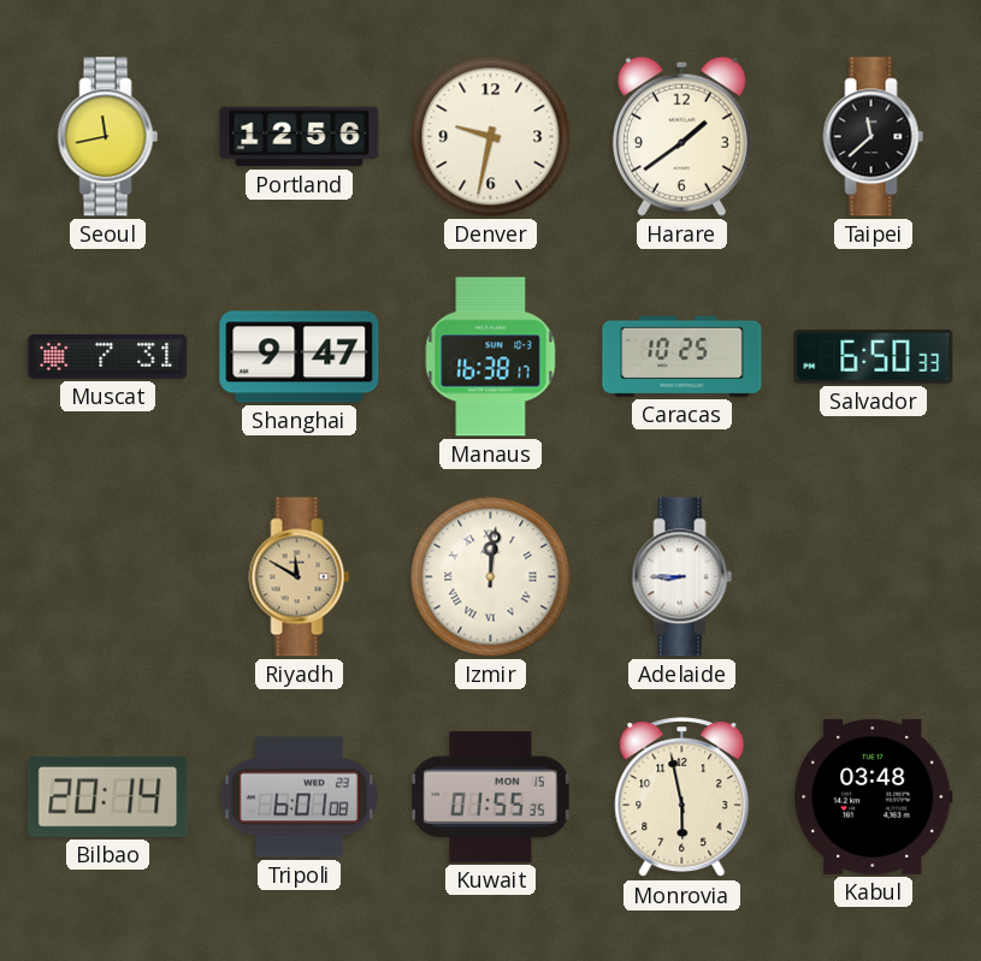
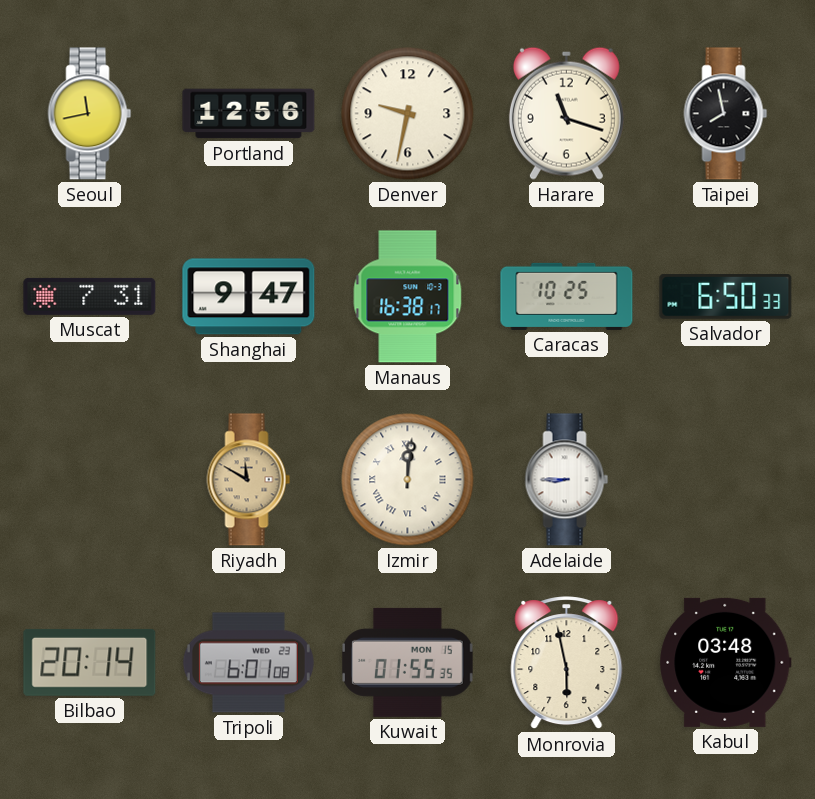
Harare: 1:39 -> 11:18 (566, 113)
Taipei: 11:38 -> 7:58 (726, 114)
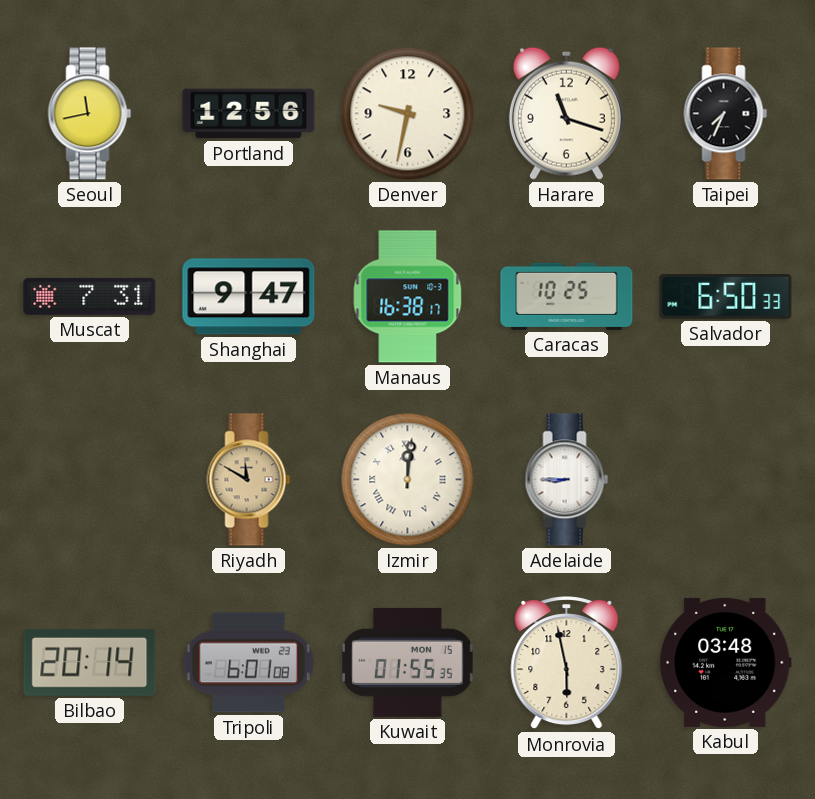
Taipei: 7:58 -> 7:34 (726, 114)
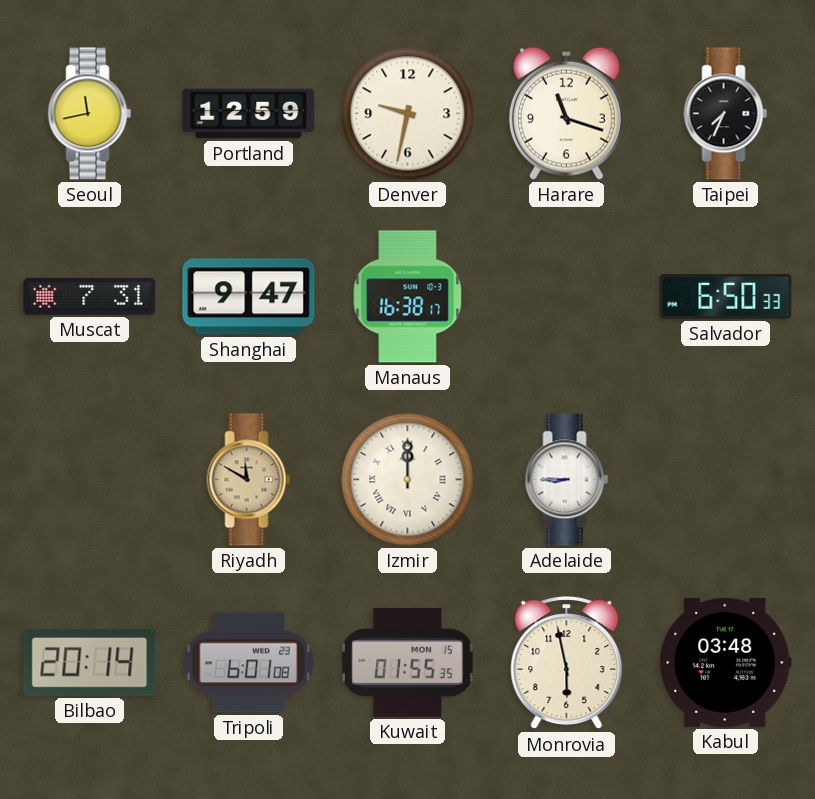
Portland: 12:56 -> 12:59 (249, 114)
Caracas: 10:25 -> none (567, 296)
Izmir: 12:01 -> 12:00 (408, 480)
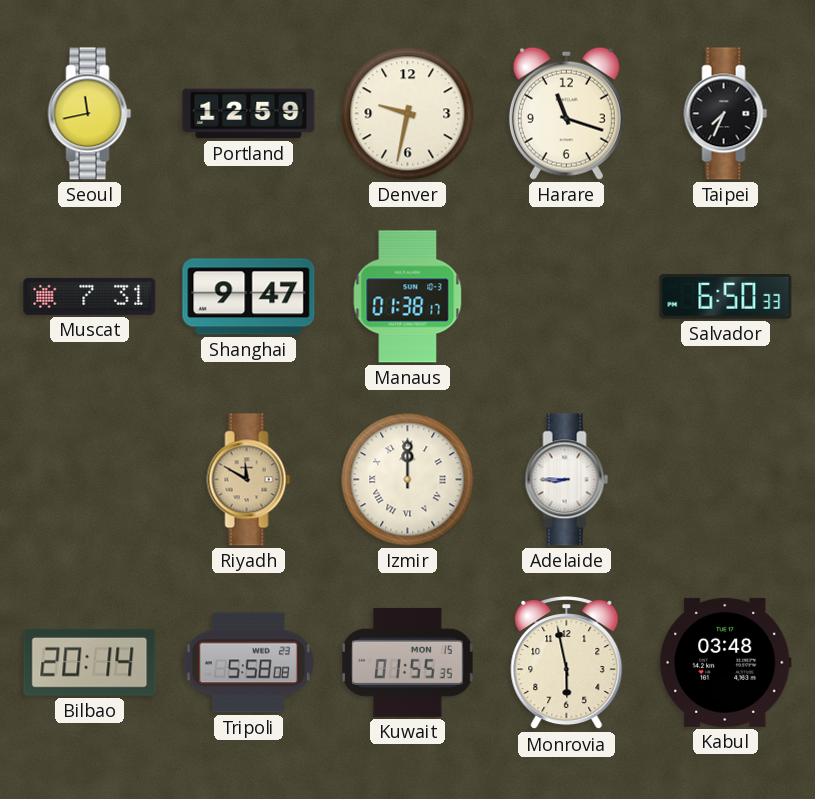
Manaus: 16:38 -> 01:38 (408, 297)
Tripoli: 6:01 -> 5:58 (248, 663)
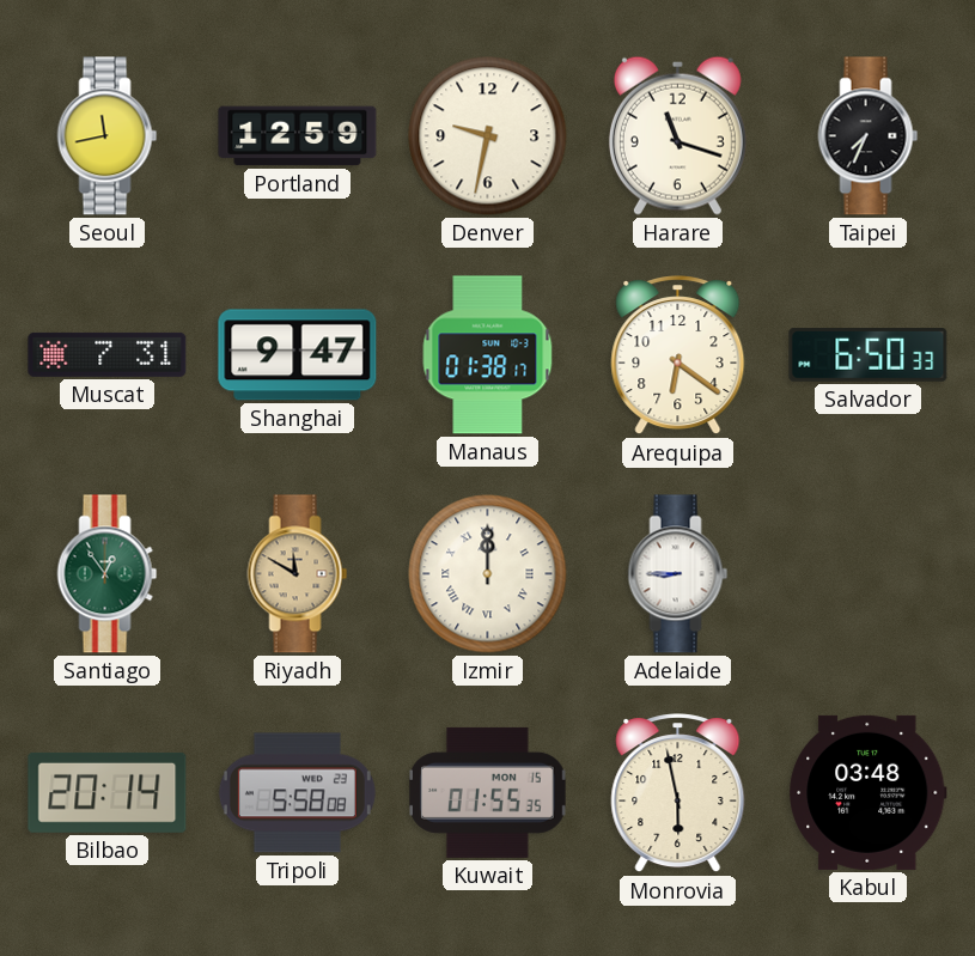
Arequipa: none -> 6:21 (678, 355)
Santiago: none -> 12:54 (108, 574)
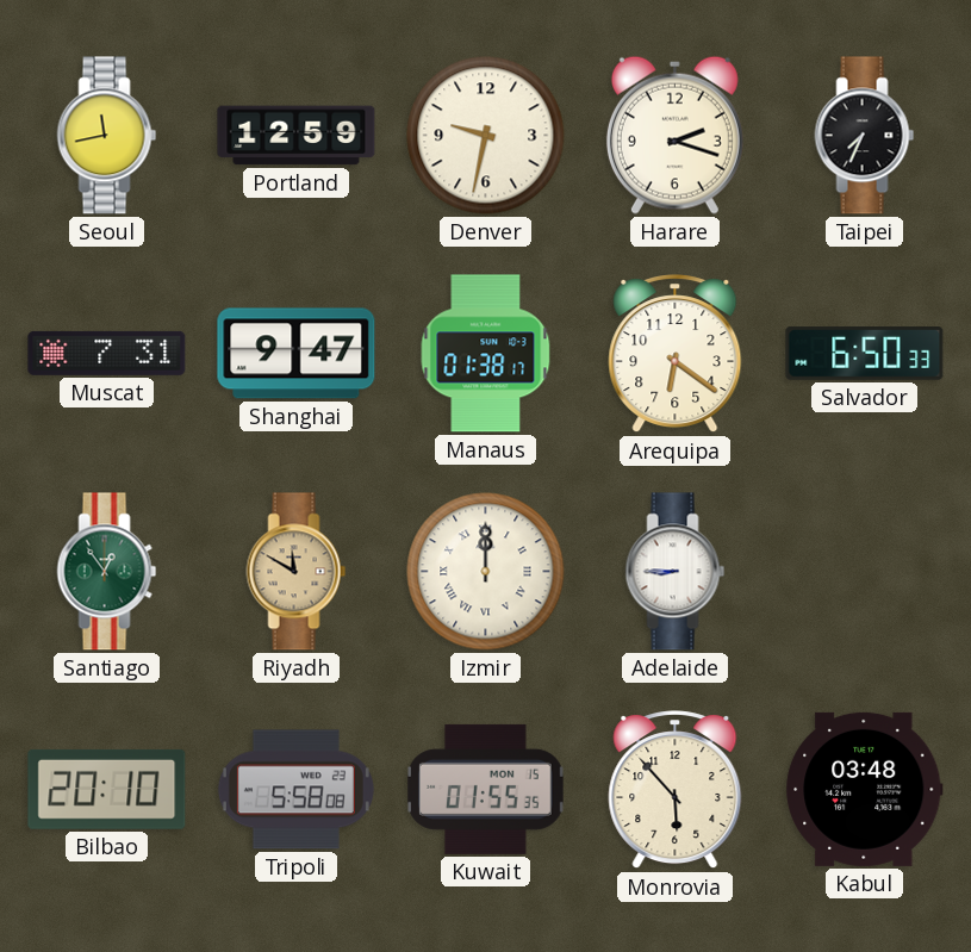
Harare: 11:18 -> 2:18 (674, 135)
Bilbao: 20:14 -> 20:10 (107, 789)
Monrovia: 5:58 -> 5:53 (676, 790)
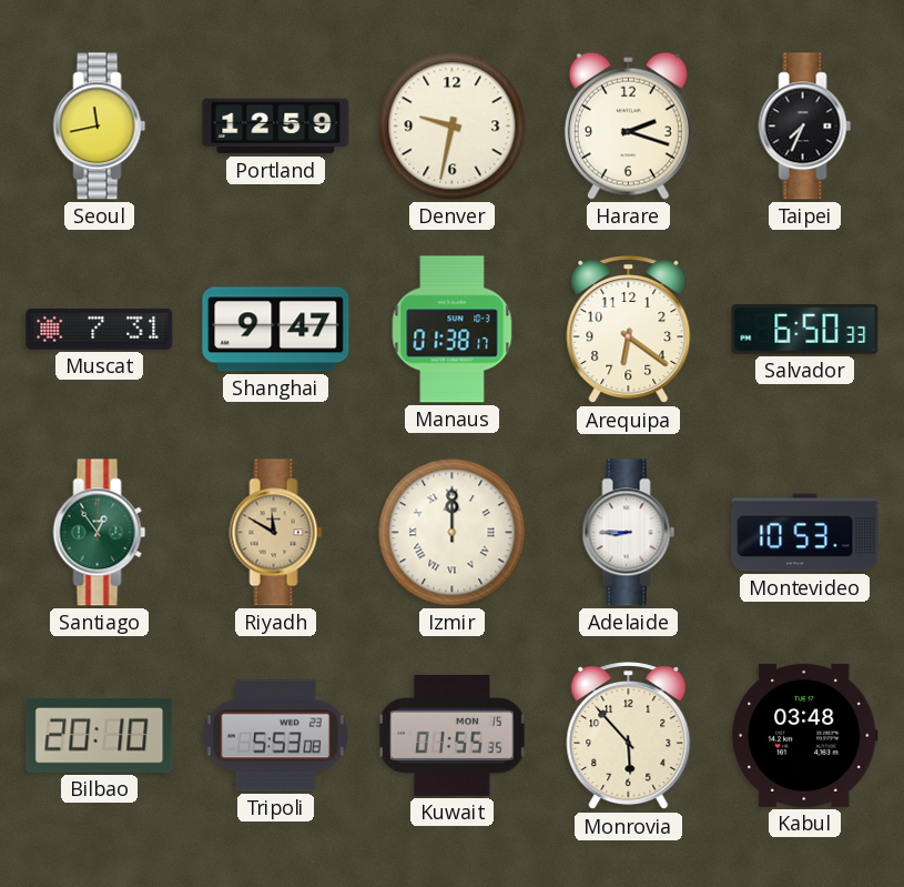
Montevideo: none -> 10:53 (805, 533)
Tripoli: 5:58 -> 5:53 (275, 736)
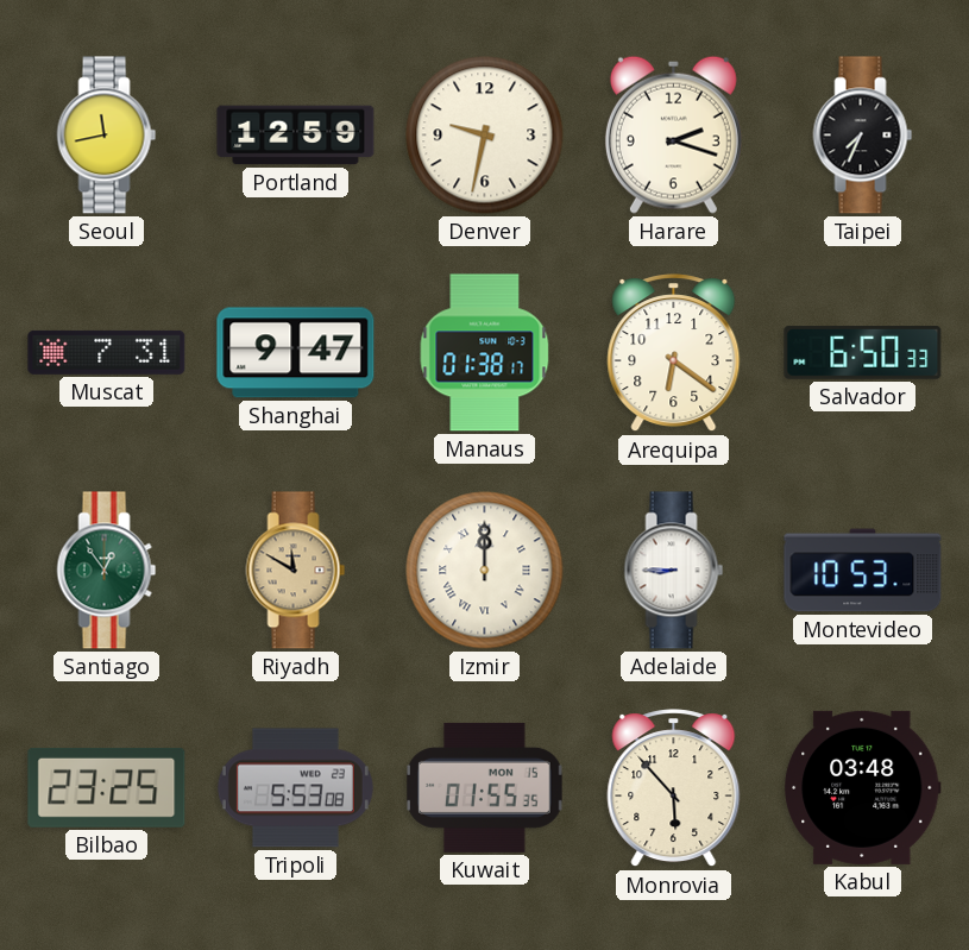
Bilbao: 20:10 -> 23:25 (107, 787)
